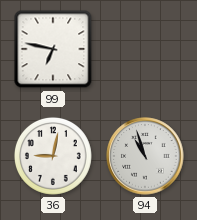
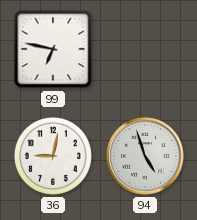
94: 10:57 -> 4:57 (145, 156)
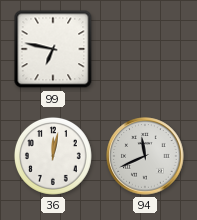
36: 9:02 -> 12:02 (53, 156)
94: 4:57 -> 11:41 (145, 156)
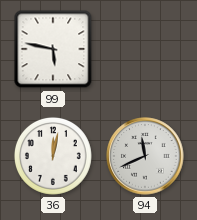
99: 6:47 -> 5:47 (53, 49)
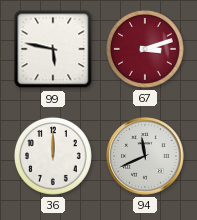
67: none -> 3:12 (145, 49)
36: 12:02 -> 12:00 (53, 156)
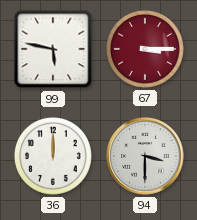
67: 3:12 -> 3:15 (145, 49)
94: 11:41 -> 3:30 (145, 156)
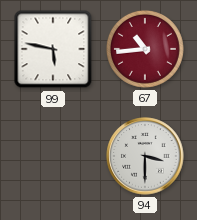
67: 3:15 -> 10:44 (145, 49)
36: 12:00 -> none (53, 156)
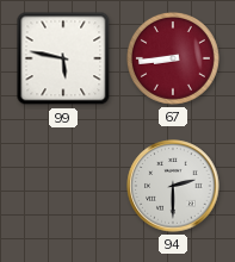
67: 10:44 -> 8:44 (173, 58)
94: 3:30 -> 2:30 (173, 186)
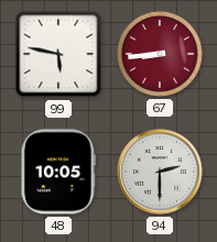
48: none -> 10:05 (58, 172)
